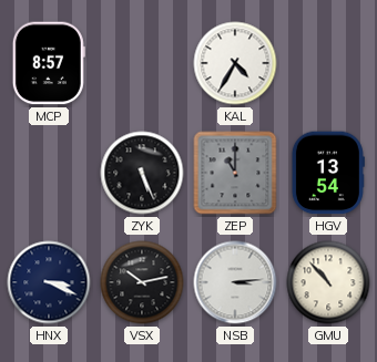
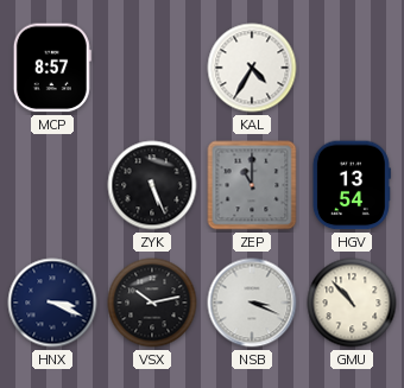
NSB: 3:14 -> 3:19 (252, 303)
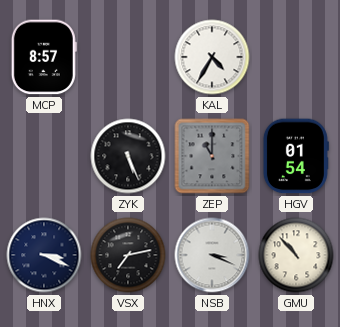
HGV: 13:54 -> 01:54 (296, 156)
VSX: 10:13 -> 7:13 (128, 255)
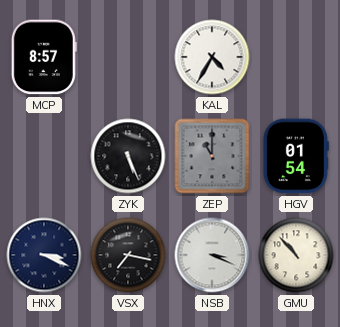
VSX: 7:13 -> 7:17 (128, 255)
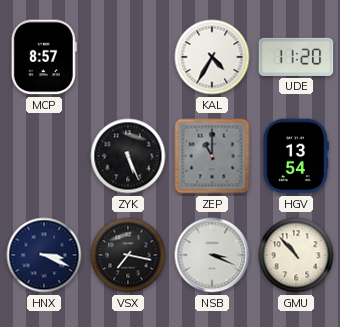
UDE: none -> 11:20 (296, 57)
HGV: 01:54 -> 13:54 (296, 156)
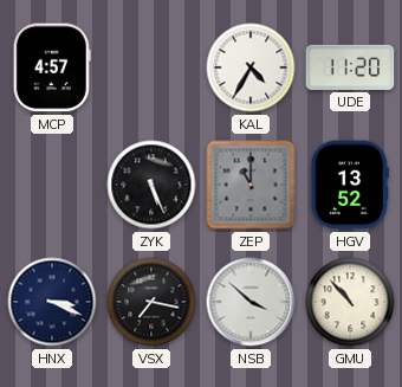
MCP: 8:57 -> 4:57 (52, 67)
HGV: 13:54 -> 13:52 (350, 185)
NSB: 3:19 -> 3:52 (251, 302)
